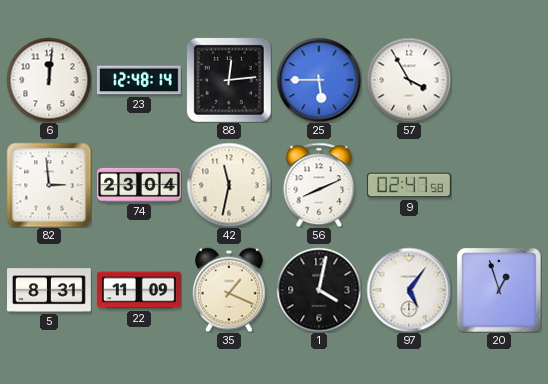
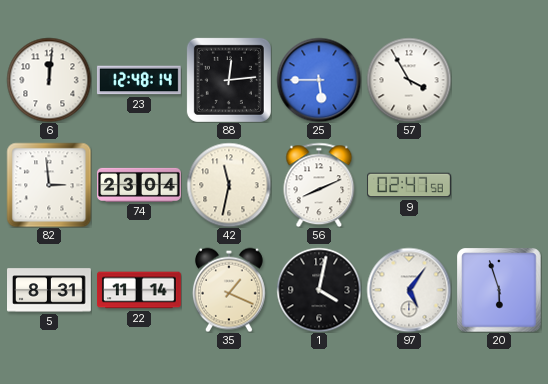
22: 11:09 -> 11:14 (140, 290)
20: 12:57 -> 5:57 (499, 290)
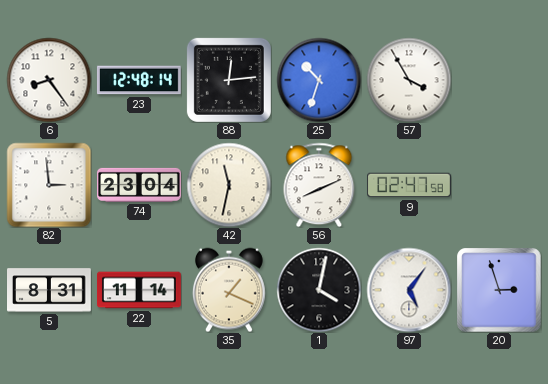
6: 12:01 -> 8:24 (49, 80)
25: 5:45 -> 10:33 (319, 80)
20: 5:57 -> 2:57 (499, 290)
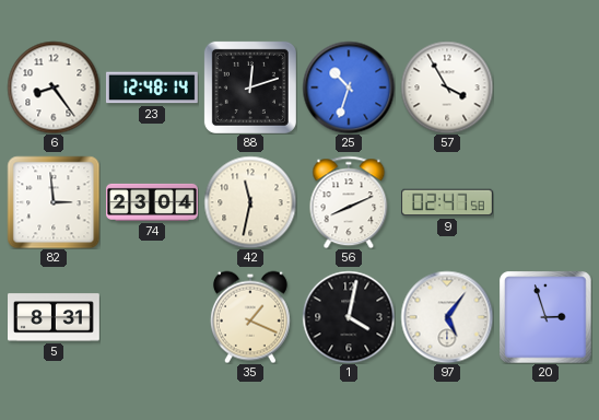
88: 12:14 -> 12:12 (250, 87)
22: 11:14 -> none (140, 290)
